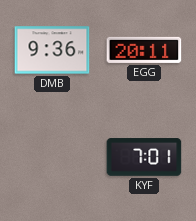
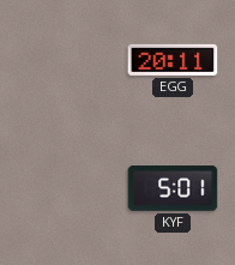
DMB: 9:36 -> none (52, 50)
KYF: 7:01 -> 5:01 (173, 188)
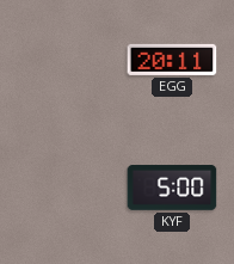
KYF: 5:01 -> 5:00 (172, 188)
